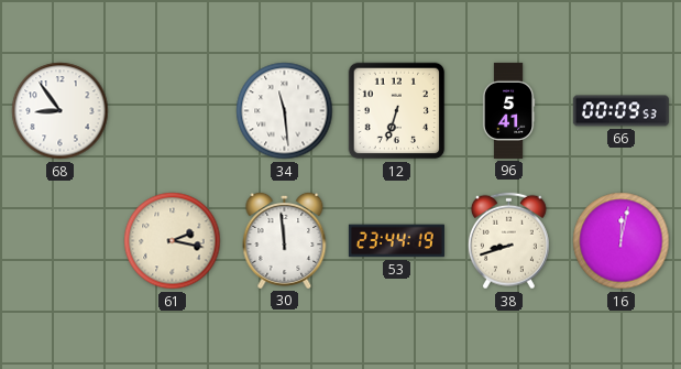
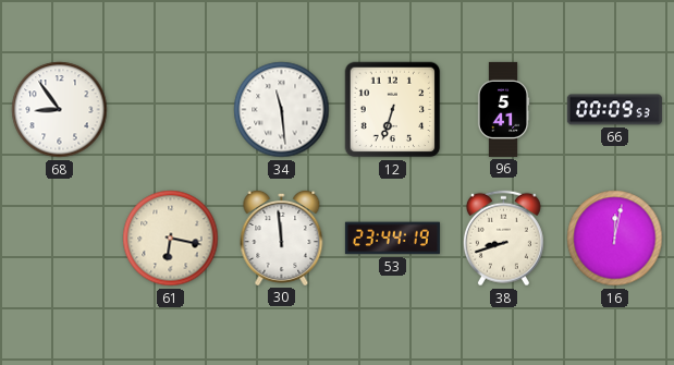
61: 2:17 -> 6:17 (171, 239)
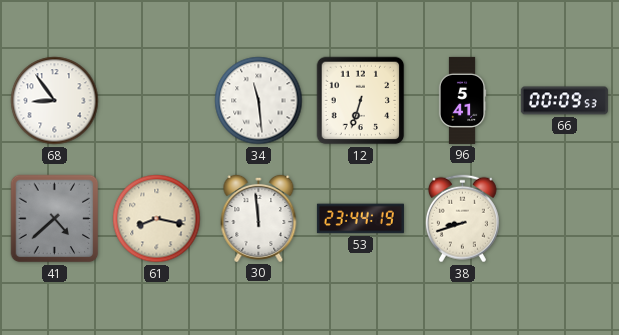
41: none -> 4:38 (55, 219)
61: 6:17 -> 8:17 (157, 219)
16: 12:02 -> none (615, 239)
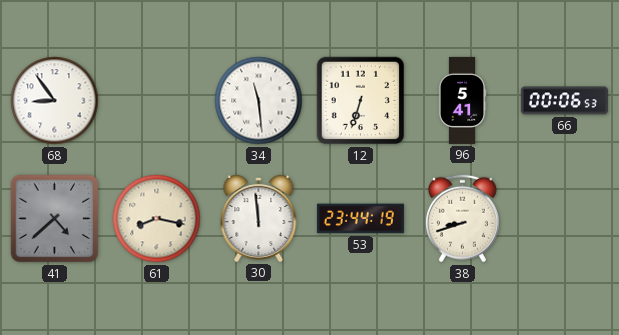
66: 00:09 -> 00:06 (564, 101)
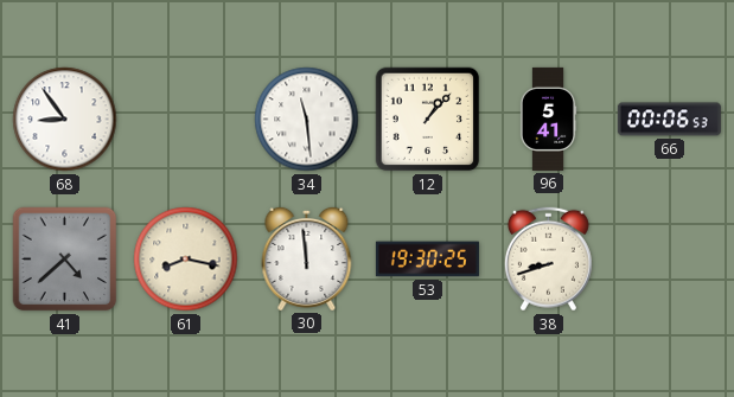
12: 6:33 -> 1:07 (428, 120)
53: 23:44 -> 19:30 (427, 260)
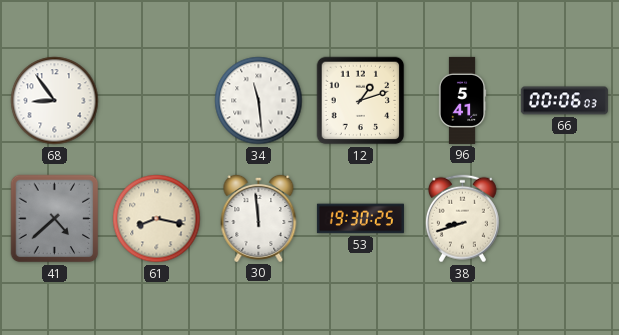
12: 1:07 -> 1:12 (361, 101)
66: 00:06:53 -> 00:06:03 (564, 101)
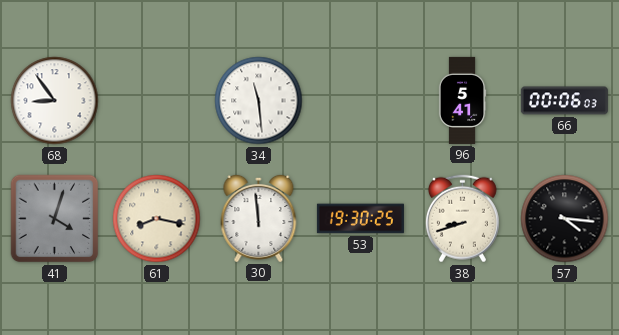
12: 1:12 -> none (361, 101)
41: 4:38 -> 4:03 (55, 219)
57: none -> 4:16 (565, 219)
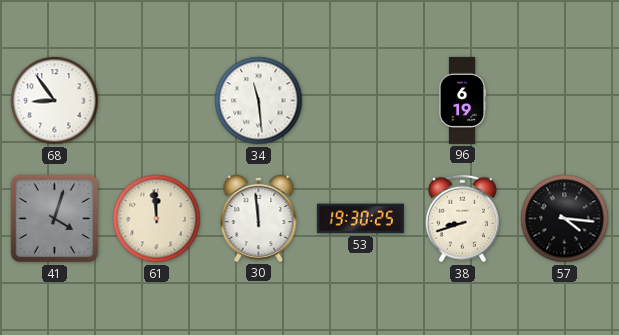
96: 5:41 -> 6:19 (462, 100)
66: 00:06 -> none (564, 101)
61: 8:17 -> 11:59 (157, 219)
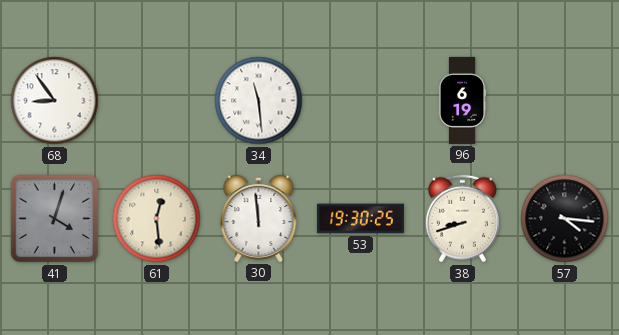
61: 11:59 -> 12:29 (157, 219)
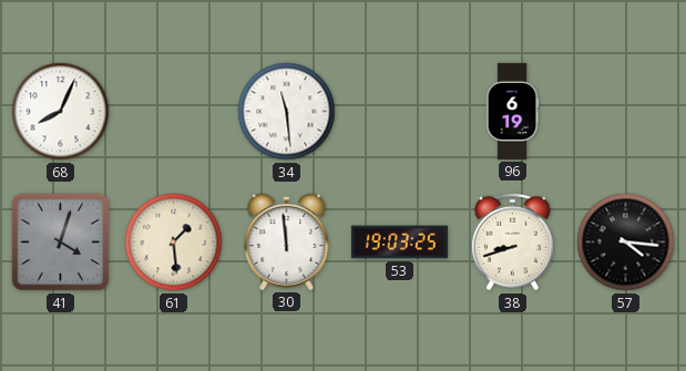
68: 8:54 -> 8:04 (61, 112)
61: 12:29 -> 1:29 (174, 243)
53: 19:30 -> 19:03 (399, 243)
